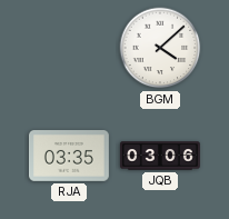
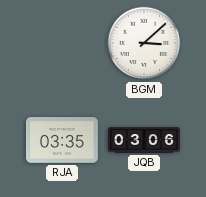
BGM: 4:08 -> 3:08 (144, 43)
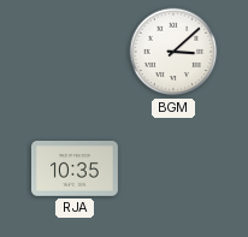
RJA: 03:35 -> 10:35 (75, 170)
JQB: 03:06 -> none (144, 140)
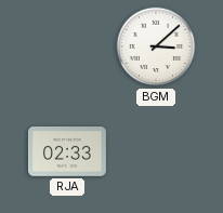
RJA: 10:35 -> 02:33 (67, 152)
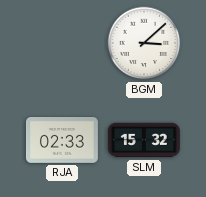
SLM: none -> 15:32 (144, 140)
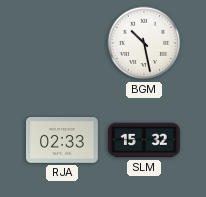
BGM: 3:08 -> 10:28 (144, 43)
